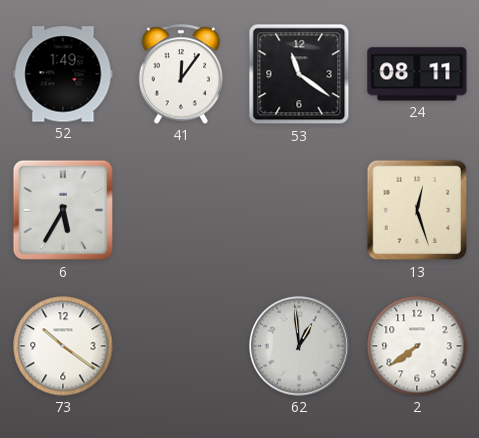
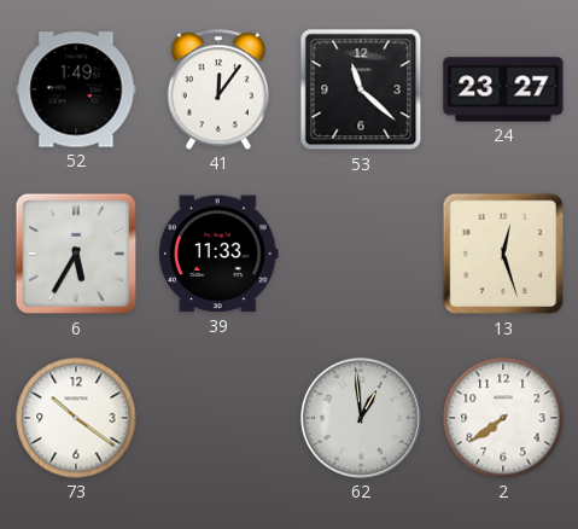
53: 11:21 -> 11:22 (361, 89)
24: 08:11 -> 23:27 (503, 89)
39: none -> 11:33 (218, 254)
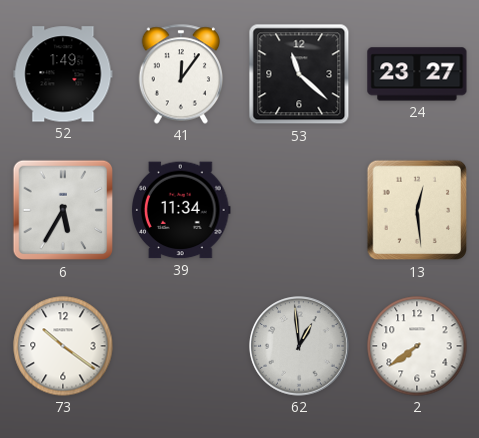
39: 11:33 -> 11:34 (181, 210)
13: 12:27 -> 12:29 (417, 210)
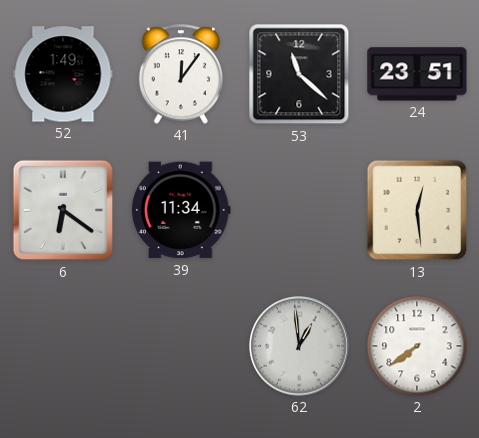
24: 23:27 -> 23:51 (417, 74)
6: 5:35 -> 6:21 (63, 210)
73: 10:21 -> none (63, 346)
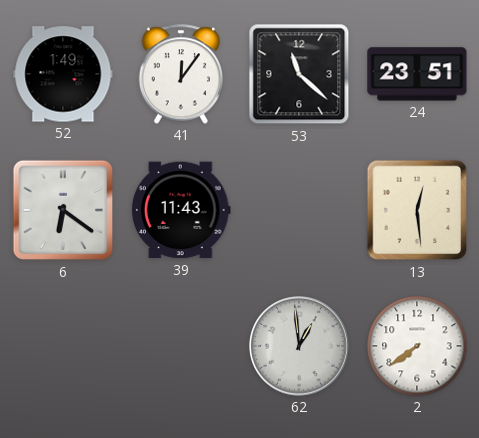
39: 11:34 -> 11:43 (181, 210)
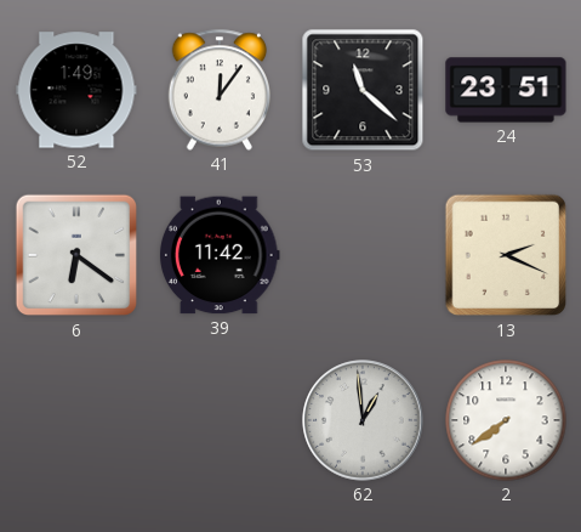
39: 11:43 -> 11:42 (220, 255)
13: 12:29 -> 2:19 (506, 255)
